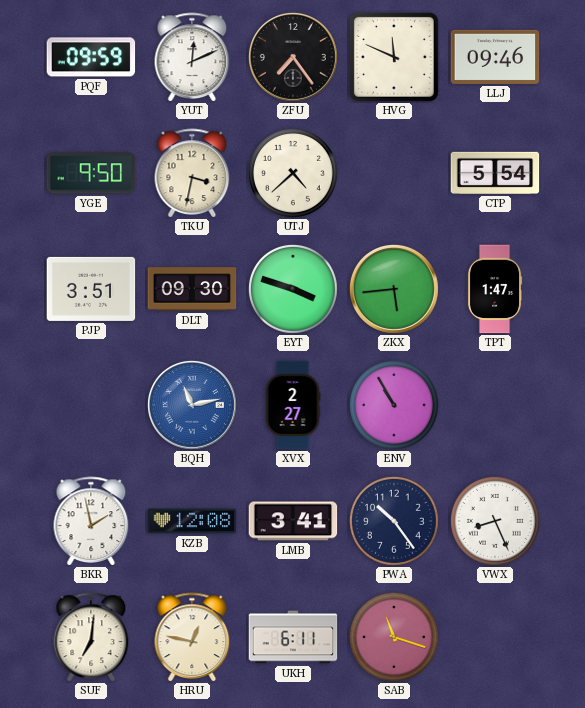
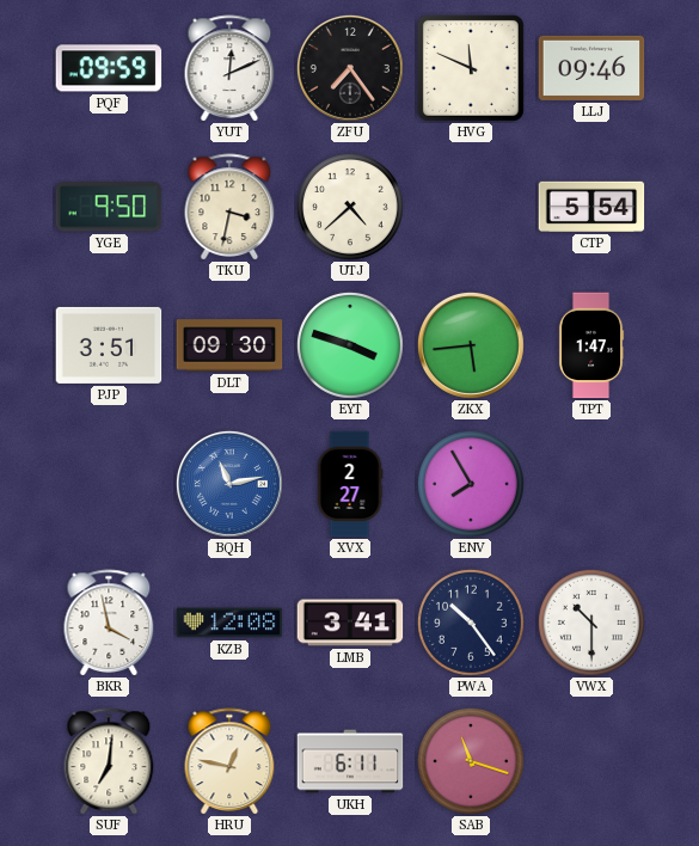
ENV: 10:55 -> 7:55 (471, 484)
BKR: 1:58 -> 3:58 (109, 623)
VWX: 8:26 -> 10:30 (591, 623)
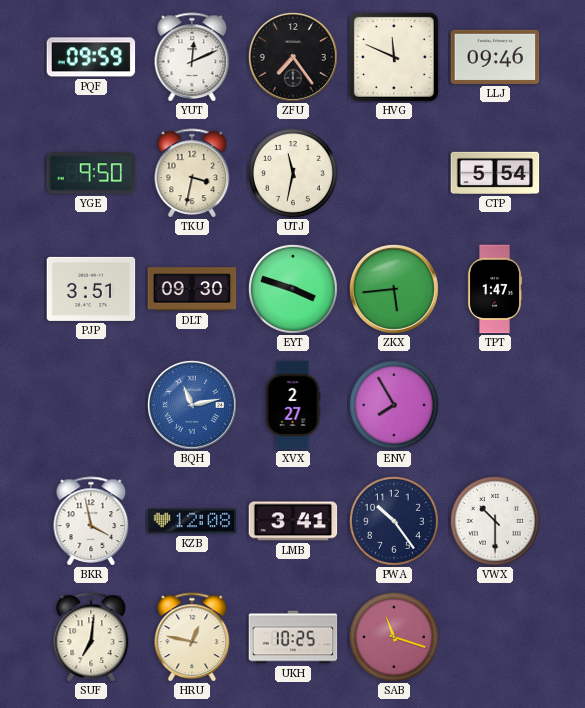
UTJ: 4:38 -> 11:32 (293, 173)
UKH: 6:11 -> 10:25 (293, 637)
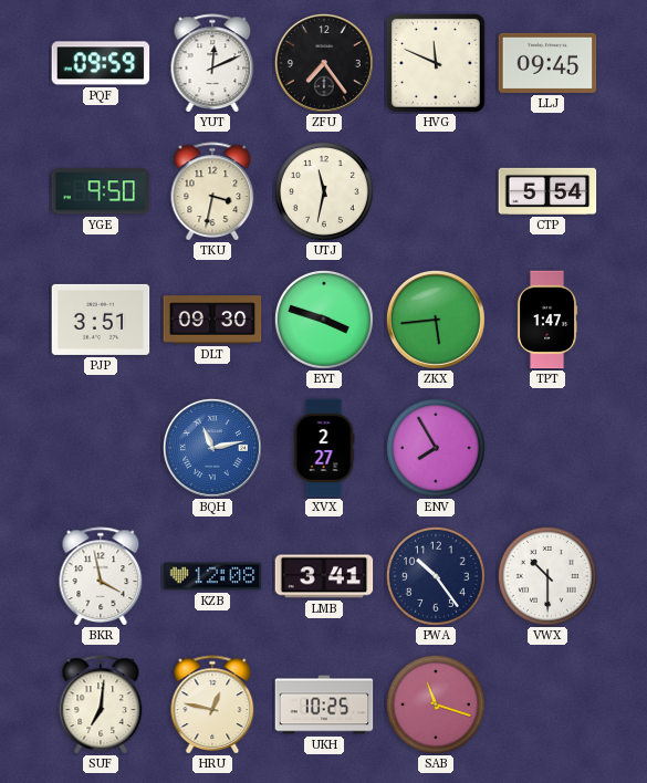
LLJ: 09:46 -> 09:45 (547, 63)
